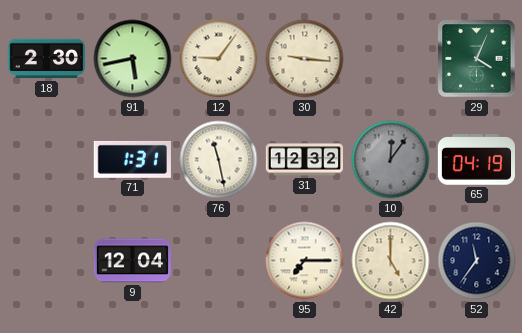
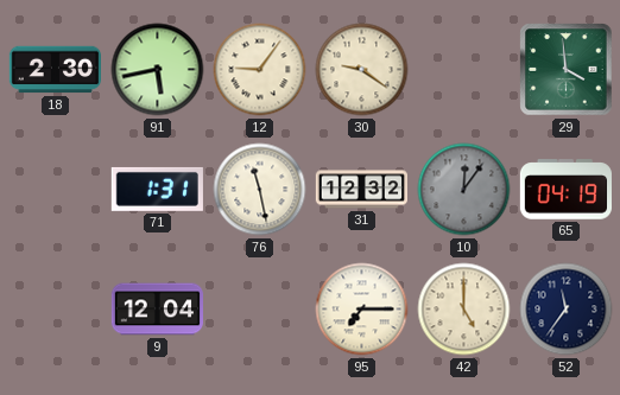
30: 9:16 -> 9:21 (362, 70)
29: 4:04 -> 3:59 (567, 70)
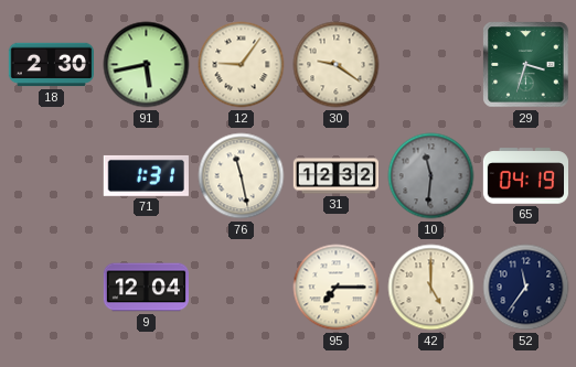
29: 3:59 -> 3:33 (526, 65)
10: 12:06 -> 11:31 (431, 176)
